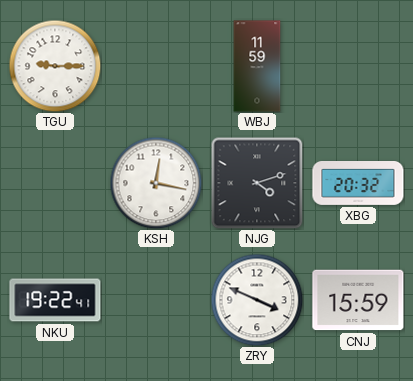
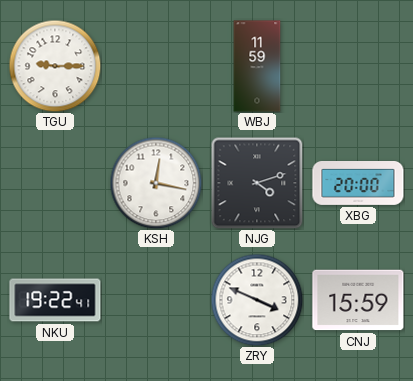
XBG: 20:32 -> 20:00 (358, 184)
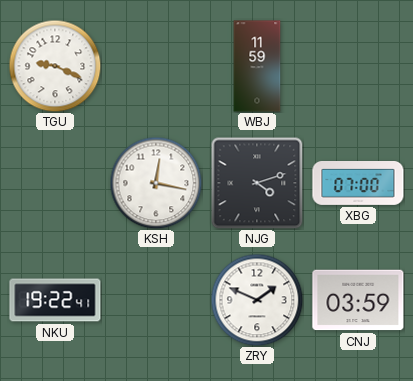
TGU: 9:15 -> 9:19 (55, 66)
XBG: 20:00 -> 07:00 (358, 184)
ZRY: 3:49 -> 1:49 (257, 300)
CNJ: 15:59 -> 03:59 (358, 300)
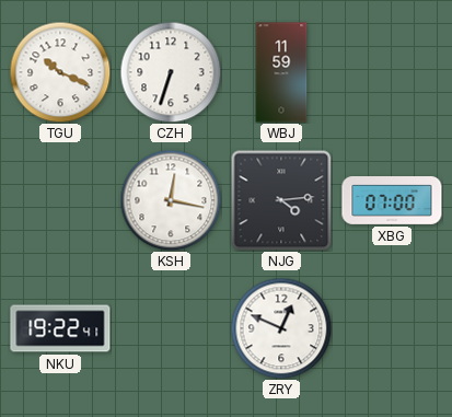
TGU: 9:19 -> 10:19 (60, 72)
CZH: none -> 6:33 (171, 72)
NJG: 4:12 -> 4:14 (281, 200)
ZRY: 1:49 -> 12:49 (281, 328)
CNJ: 03:59 -> none (358, 300)
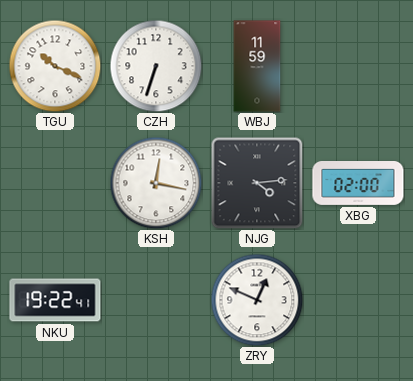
XBG: 07:00 -> 02:00 (358, 184)
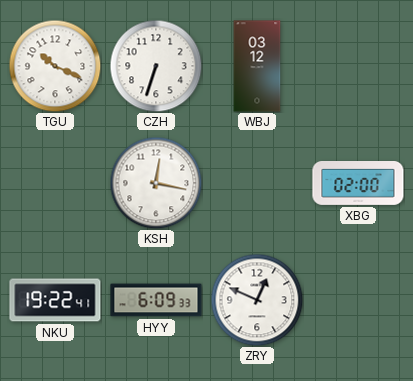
WBJ: 11:59 -> 03:12 (257, 66)
NJG: 4:14 -> none (257, 183)
HYY: none -> 6:09 (156, 300)
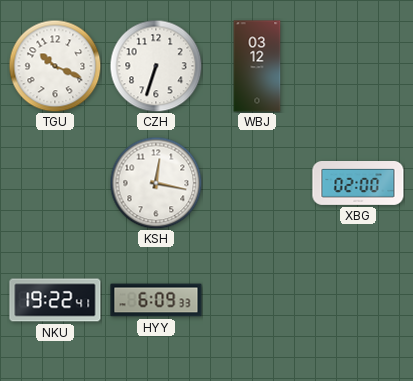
ZRY: 12:49 -> none (257, 300)
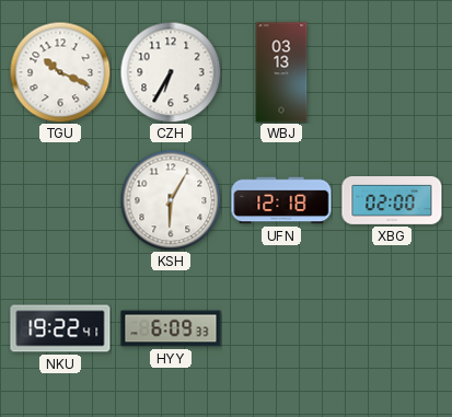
CZH: 6:33 -> 6:35 (171, 72)
WBJ: 03:12 -> 03:13 (281, 72)
KSH: 12:17 -> 6:05 (171, 200)
UFN: none -> 12:18 (281, 200)
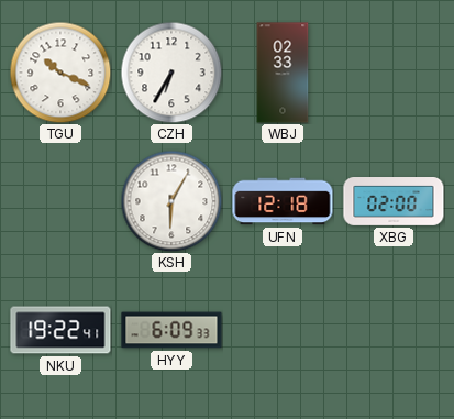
WBJ: 03:13 -> 02:33 (283, 73)
